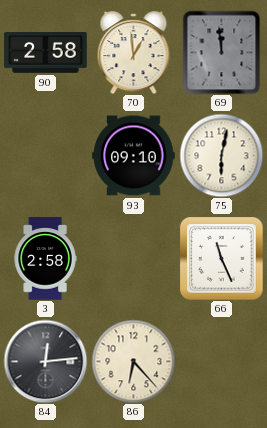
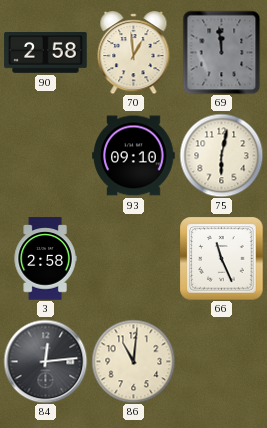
86: 6:23 -> 11:01 (133, 361)
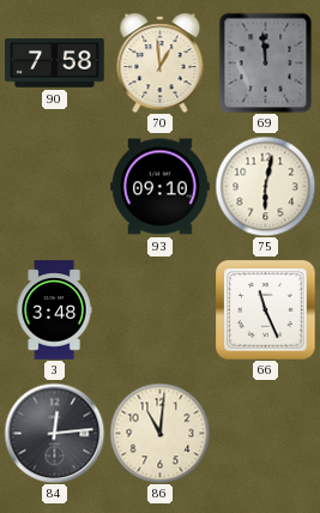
90: 2:58 -> 7:58 (55, 64)
3: 2:58 -> 3:48 (54, 310)
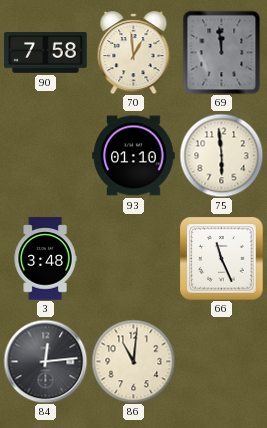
93: 09:10 -> 01:10 (134, 156)
75: 6:02 -> 5:59 (221, 155)
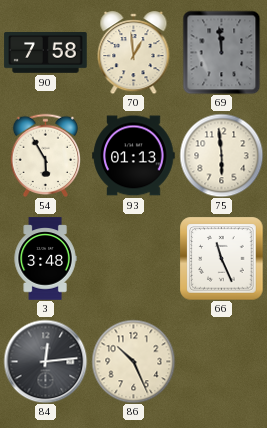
54: none -> 5:55 (45, 155)
93: 01:10 -> 01:13 (134, 156)
86: 11:01 -> 10:26 (133, 361)
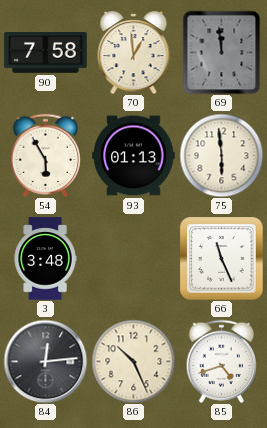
85: none -> 4:42 (221, 361)
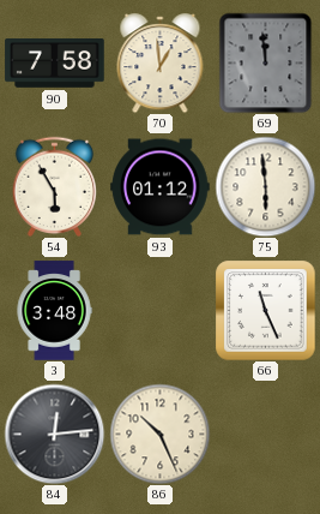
93: 01:13 -> 01:12 (161, 187)
85: 4:42 -> none (221, 361)
